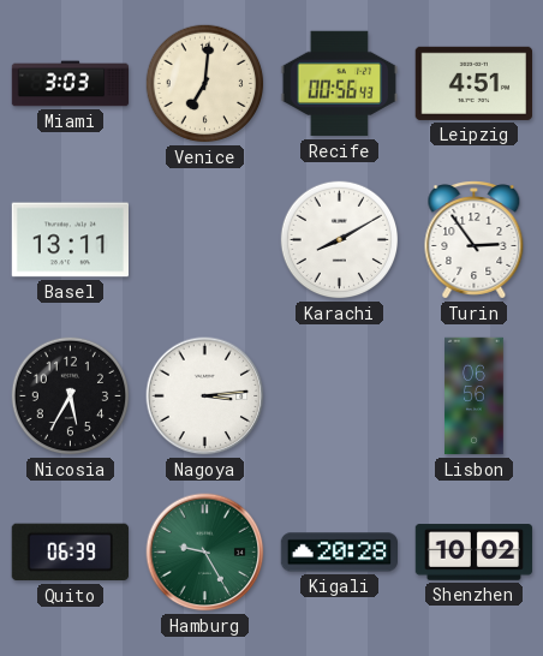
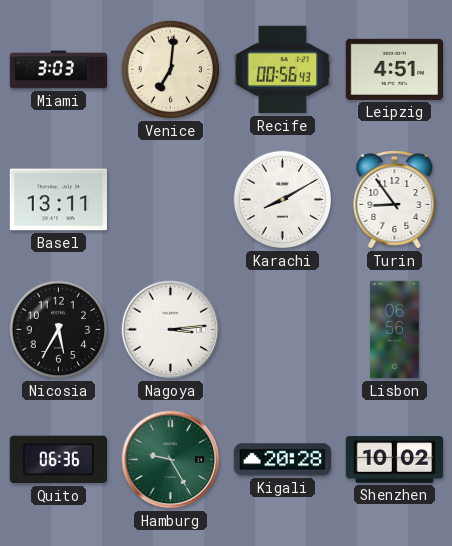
Turin: 2:54 -> 8:54 (395, 200)
Quito: 06:39 -> 06:36 (58, 460)
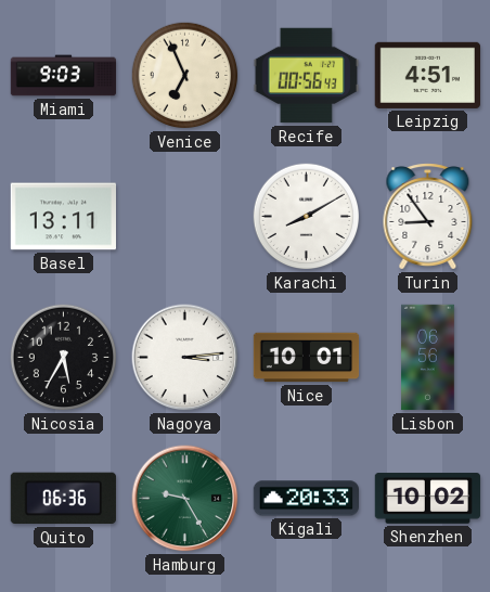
Miami: 3:03 -> 9:03 (64, 76)
Venice: 7:01 -> 6:56 (185, 76)
Nice: none -> 10:01 (307, 358)
Kigali: 20:28 -> 20:33 (306, 499)
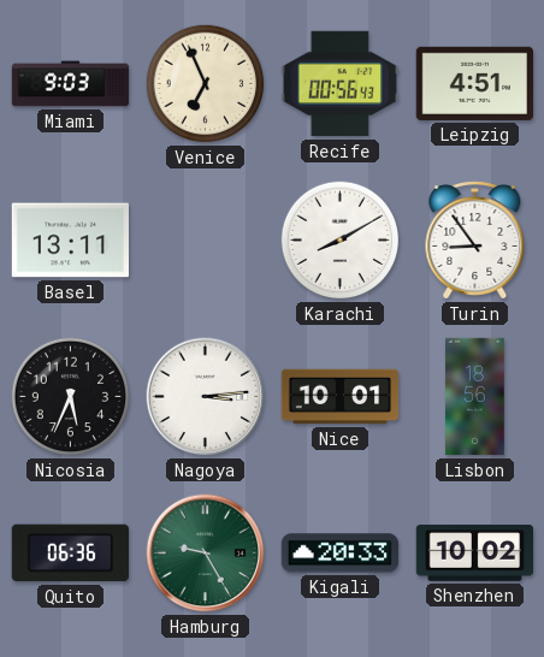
Nicosia: 5:35 -> 5:34 (71, 397)
Lisbon: 06:56 -> 18:56 (475, 397)
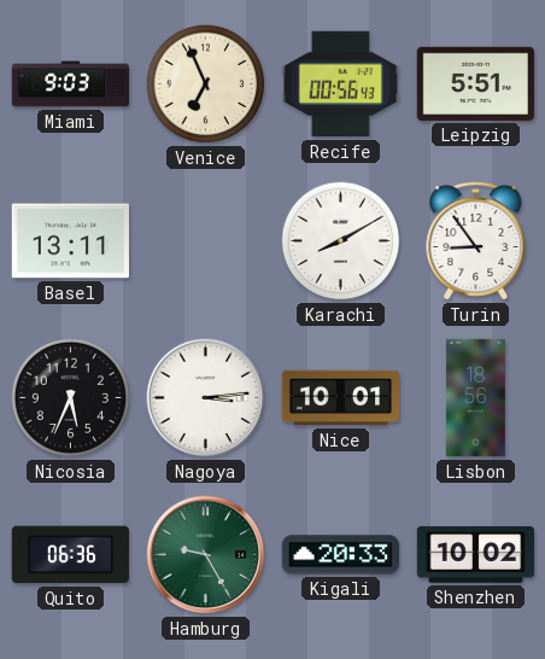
Leipzig: 4:51 -> 5:51 (475, 83)
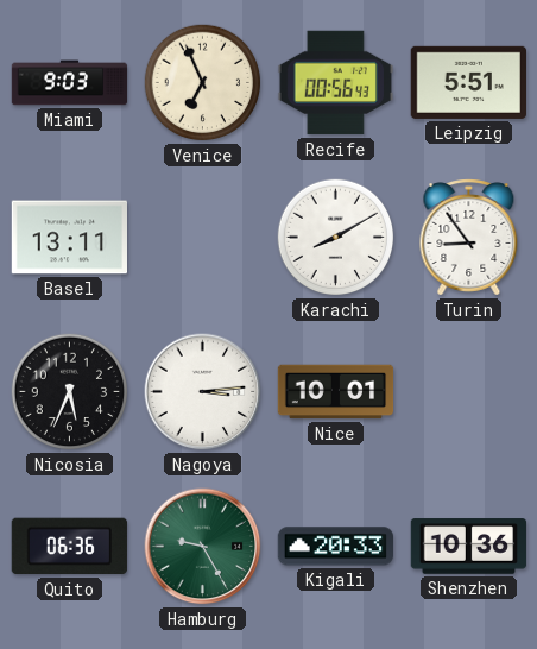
Lisbon: 18:56 -> none (476, 398)
Shenzhen: 10:02 -> 10:36 (469, 547)
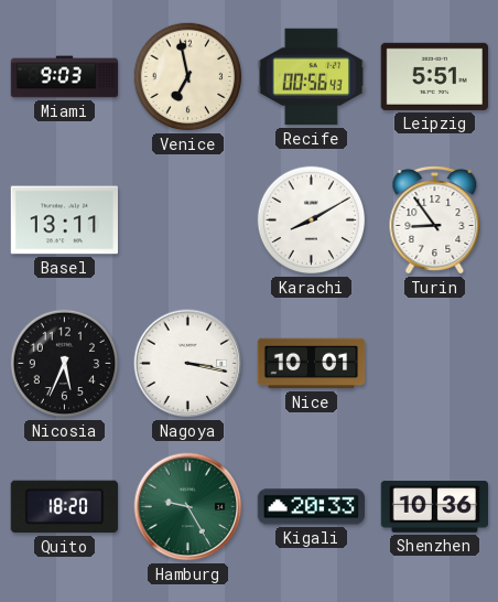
Venice: 6:56 -> 6:58 (188, 77)
Nagoya: 3:14 -> 3:17 (188, 364)
Quito: 06:36 -> 18:20 (64, 507)
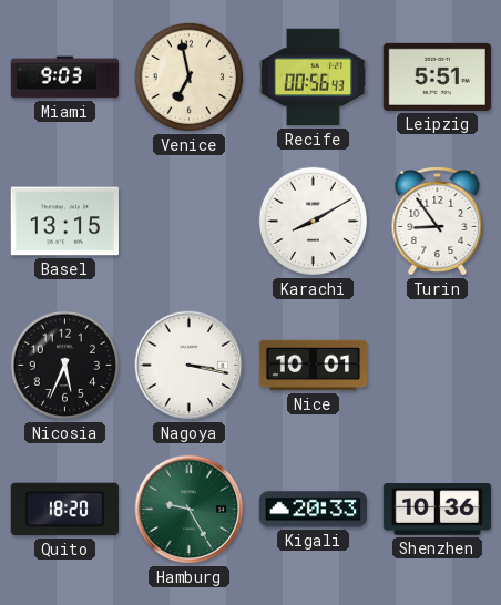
Basel: 13:11 -> 13:15 (64, 222)
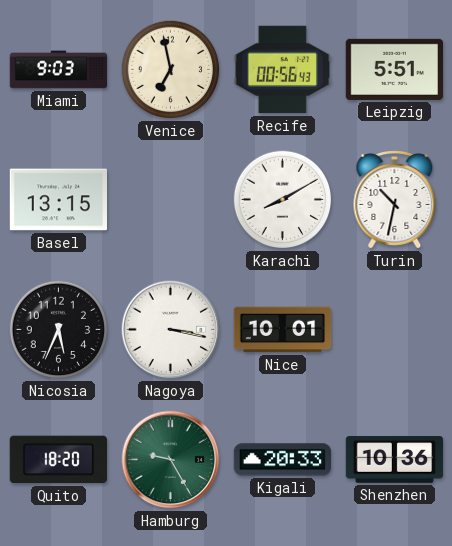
Turin: 8:54 -> 10:32 (395, 200)
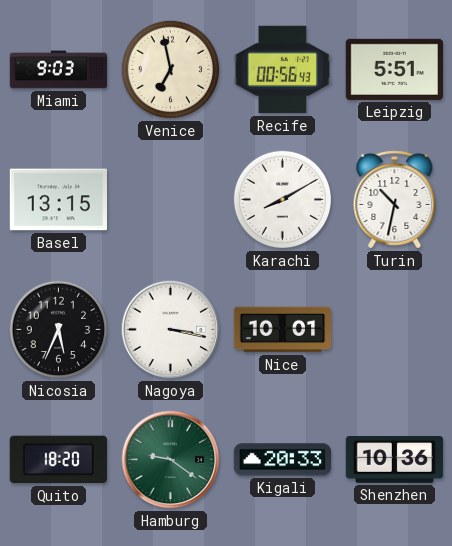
Hamburg: 9:25 -> 9:21 (171, 460)
